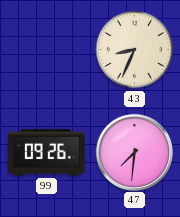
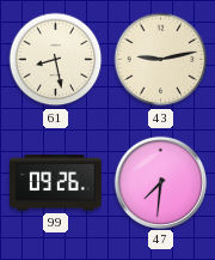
61: none -> 8:28 (56, 60)
43: 8:34 -> 9:13 (161, 60)
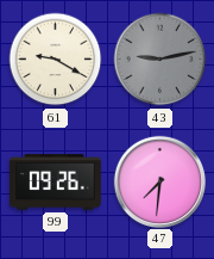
61: 8:28 -> 9:20 (56, 60)
43 dial: cream -> grey (160, 60)
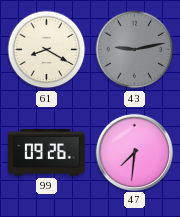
61: 9:20 -> 8:20 (47, 50)
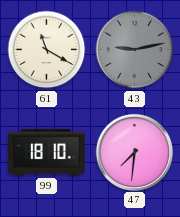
61: 8:20 -> 11:20 (47, 50)
99: 09:26 -> 18:10 (47, 153)
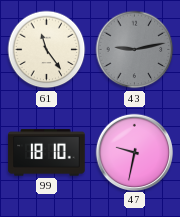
61: 11:20 -> 11:24 (47, 50)
47: 7:31 -> 9:32 (134, 152)
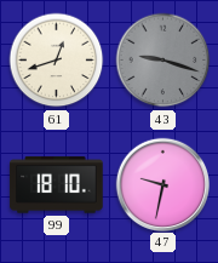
61: 11:24 -> 12:42 (57, 61)
43: 9:13 -> 9:18 (163, 61)
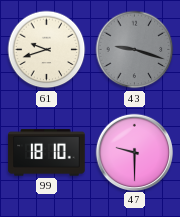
61: 12:42 -> 9:42 (47, 50)
47: 9:32 -> 9:30 (134, 152)
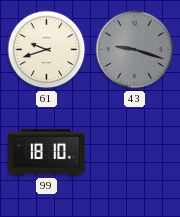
47: 9:30 -> none (134, 152)
